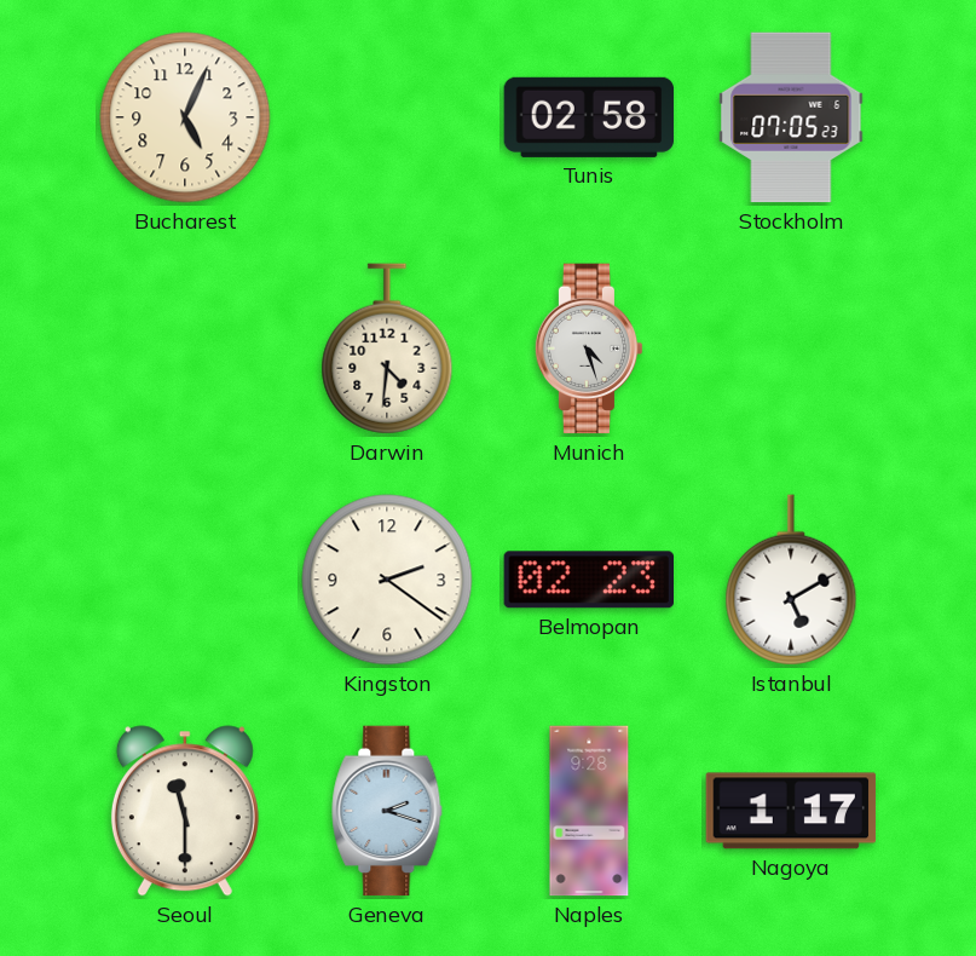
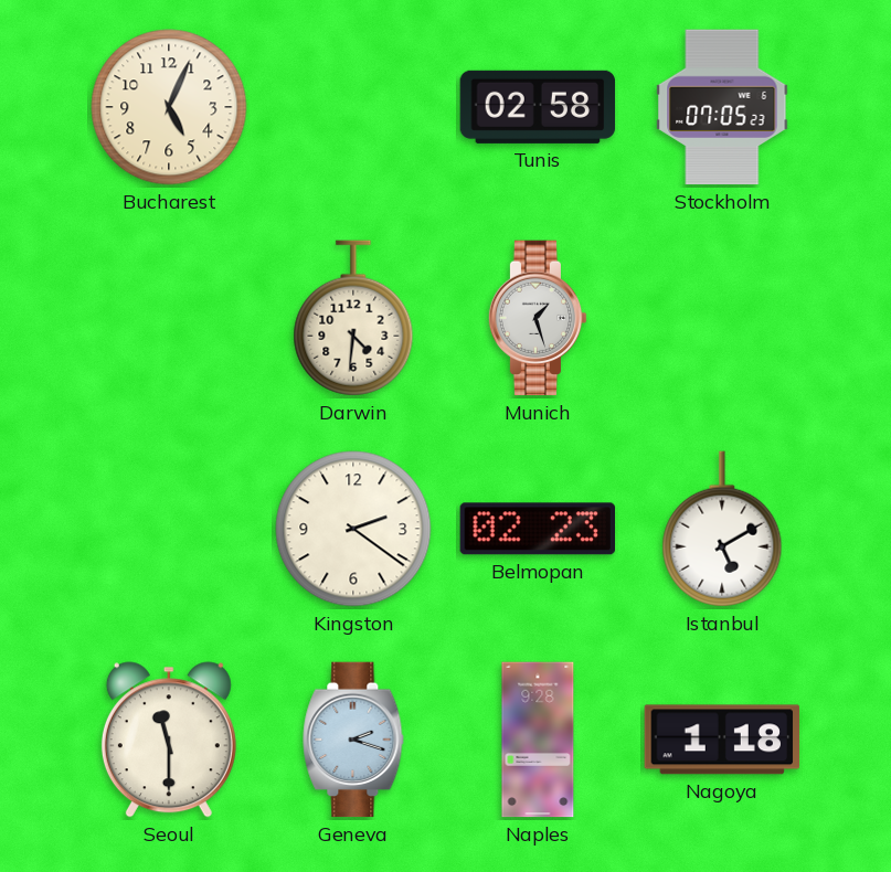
Munich: 4:27 -> 1:27 (538, 318)
Nagoya: 1:17 -> 1:18 (722, 740)
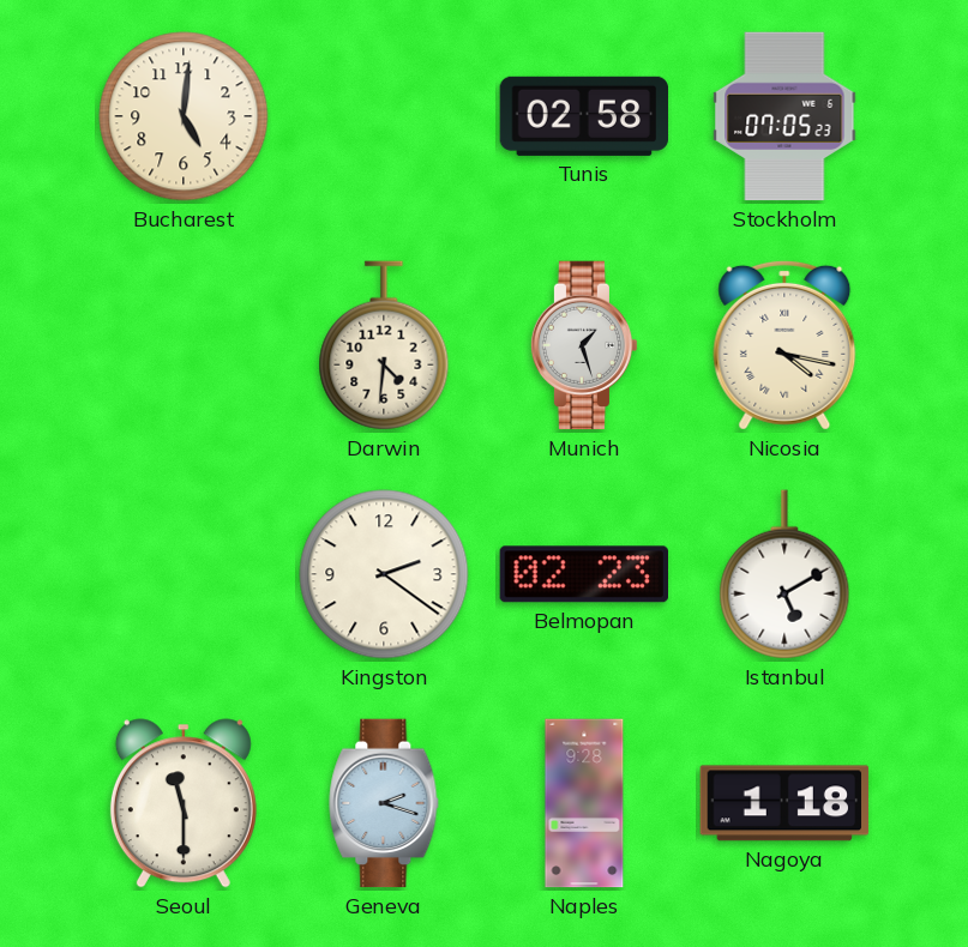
Bucharest: 5:04 -> 5:01 (184, 116)
Nicosia: none -> 4:17 (784, 345)
